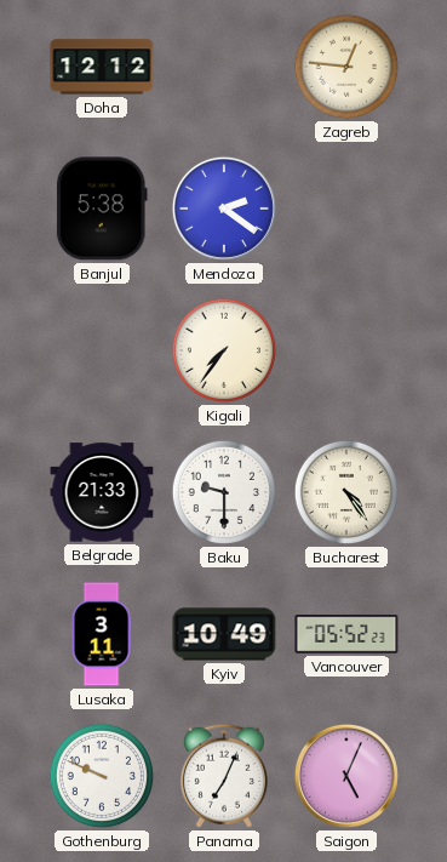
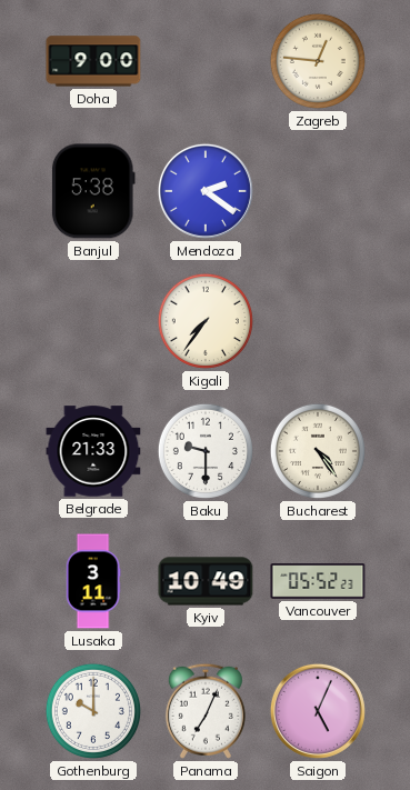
Doha: 12:12 -> 9:00 (93, 61)
Gothenburg: 9:49 -> 10:00 (93, 711)
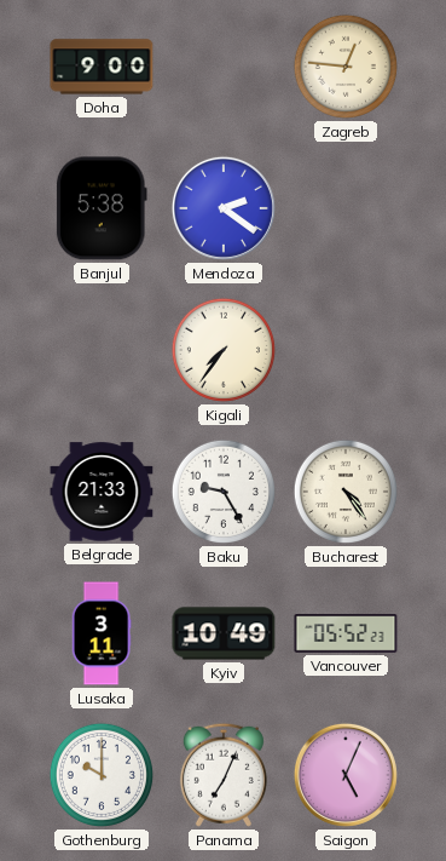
Baku: 9:30 -> 9:25 (224, 492)
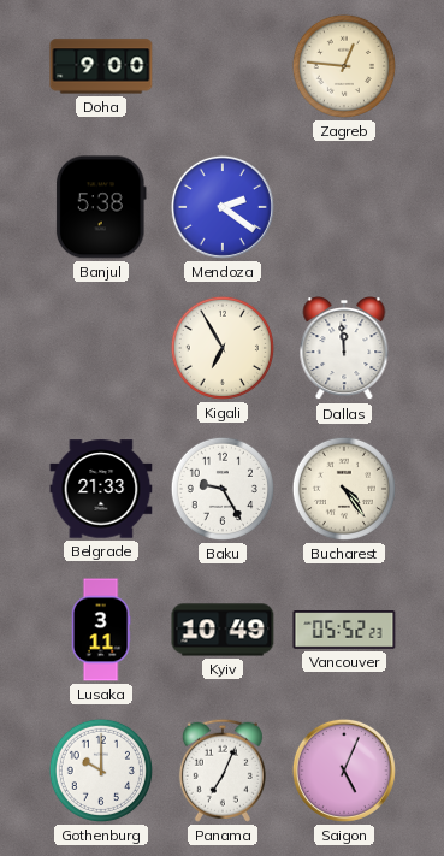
Kigali: 7:36 -> 6:55 (223, 348)
Dallas: none -> 11:59 (344, 349)
